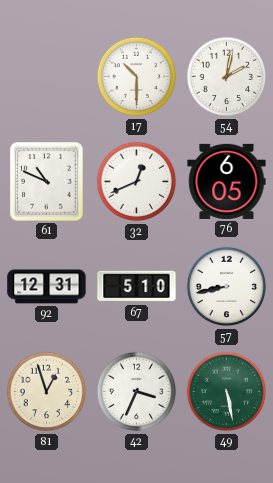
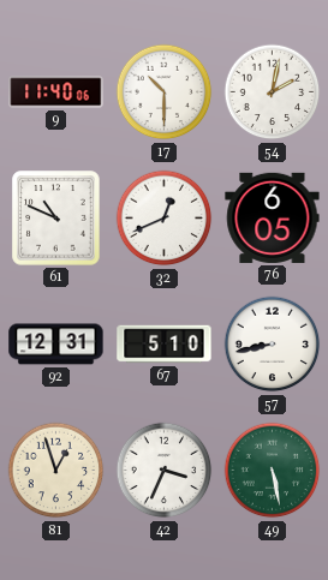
9: none -> 11:40 (56, 92)
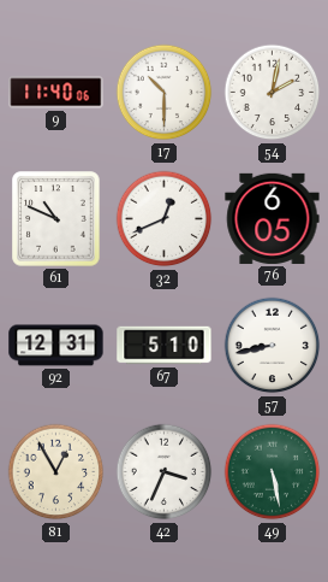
81: 12:57 -> 12:55 (56, 472)
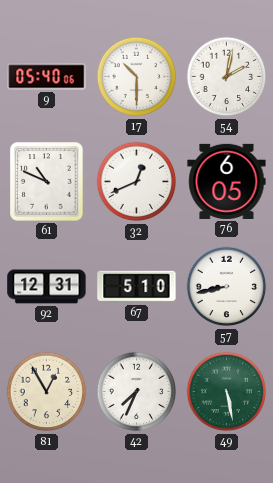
9: 11:40 -> 05:40 (47, 77)
42: 3:34 -> 7:34 (137, 392)
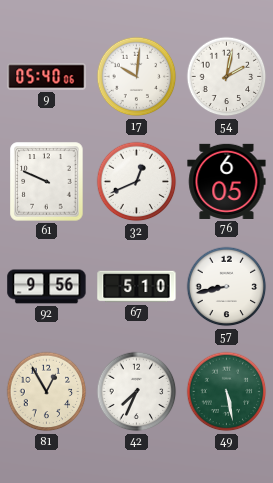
17: 10:30 -> 10:01 (137, 77)
61: 10:49 -> 9:49 (47, 182)
92: 12:31 -> 9:56 (47, 287)
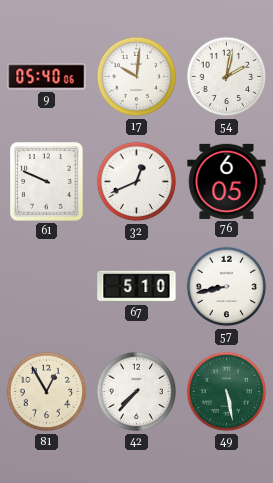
92: 9:56 -> none (47, 287)
42: 7:34 -> 7:37 (137, 392)
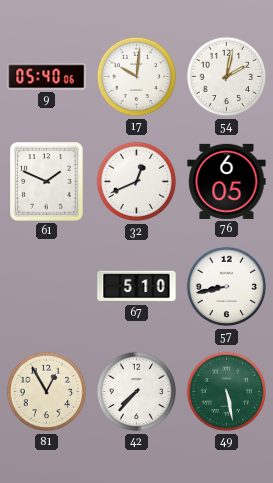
61: 9:49 -> 1:49 (47, 182)
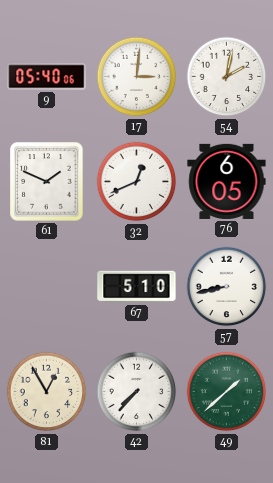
17: 10:01 -> 3:01 (137, 77)
49: 5:28 -> 1:38 (227, 392)
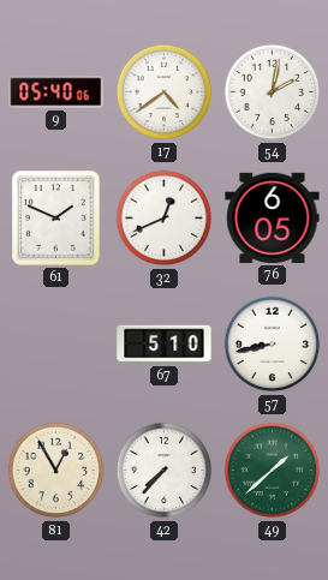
17: 3:01 -> 4:39 (165, 92)
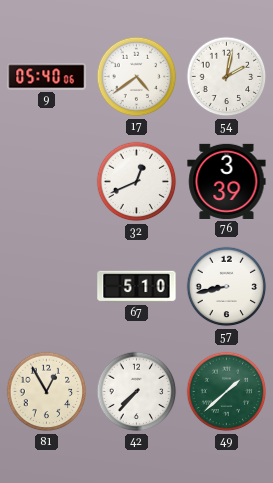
61: 1:49 -> none (56, 219)
76: 6:05 -> 3:39 (227, 181)
